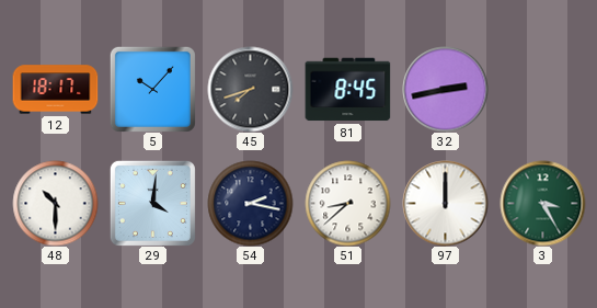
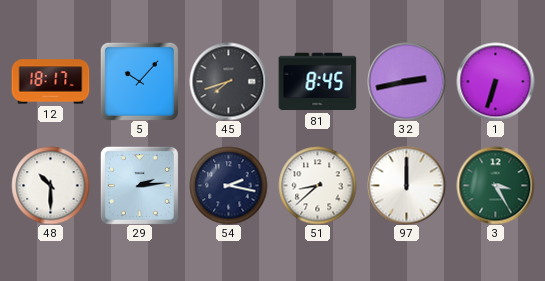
1: none -> 6:33 (495, 81)
29: 4:01 -> 2:14 (139, 185)
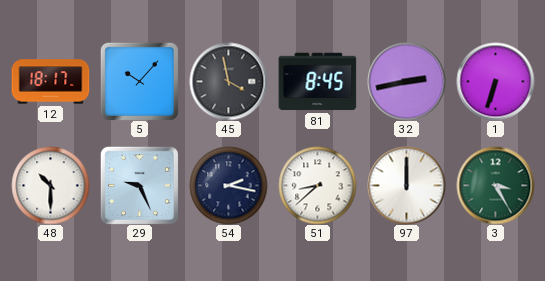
45: 7:42 -> 3:58 (228, 81)
29: 2:14 -> 9:26 (139, 185)
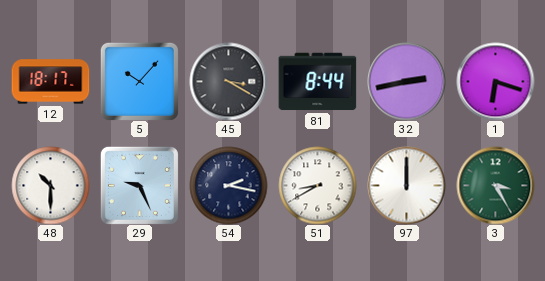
45: 3:58 -> 3:20 (228, 81)
81: 8:45 -> 8:44 (317, 82)
1: 6:33 -> 6:18 (495, 81)
51: 8:38 -> 8:40 (317, 185)
